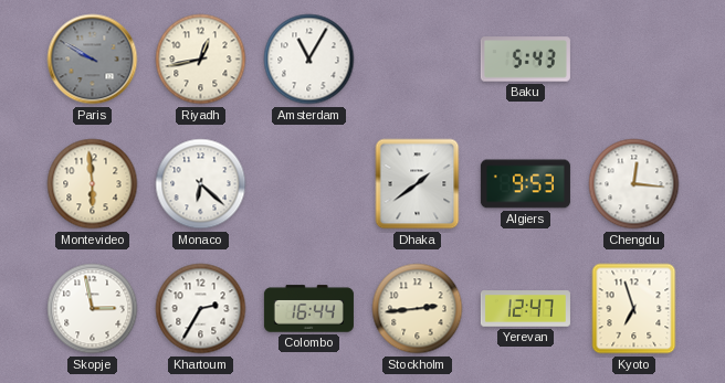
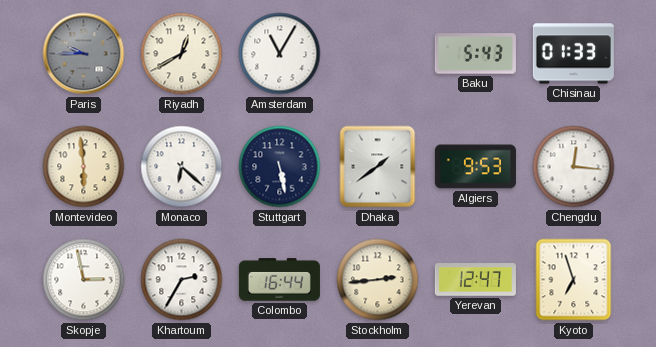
Paris: 9:50 -> 9:45 (84, 54)
Riyadh: 12:43 -> 12:40 (182, 54)
Chisinau: none -> 01:33 (573, 54)
Stuttgart: none -> 5:28 (280, 167)
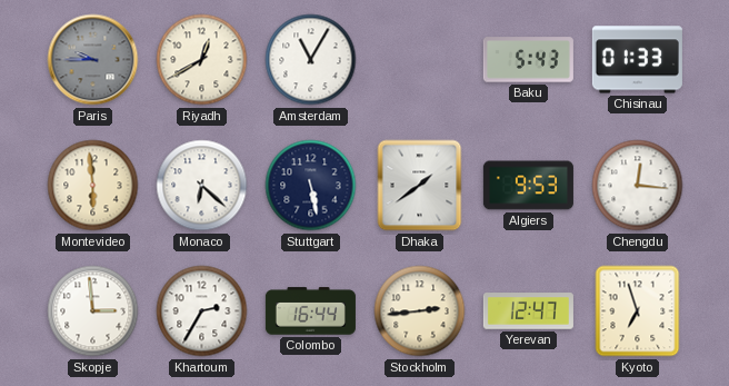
Skopje: 2:58 -> 2:59 (93, 311)
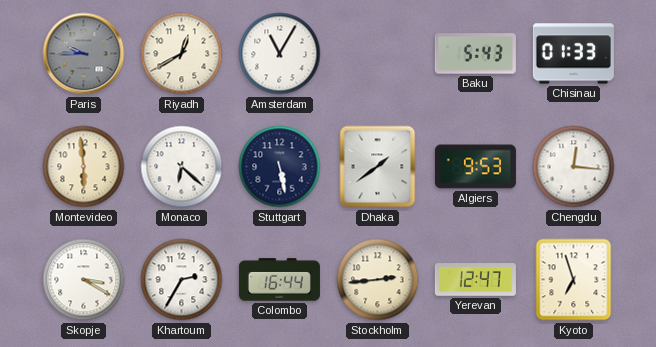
Skopje: 2:59 -> 3:20 (84, 280)
